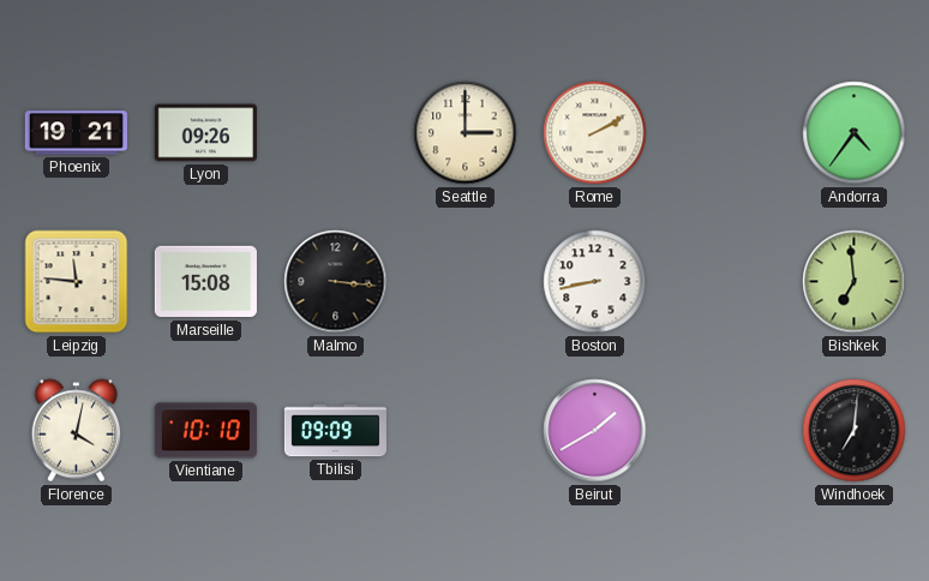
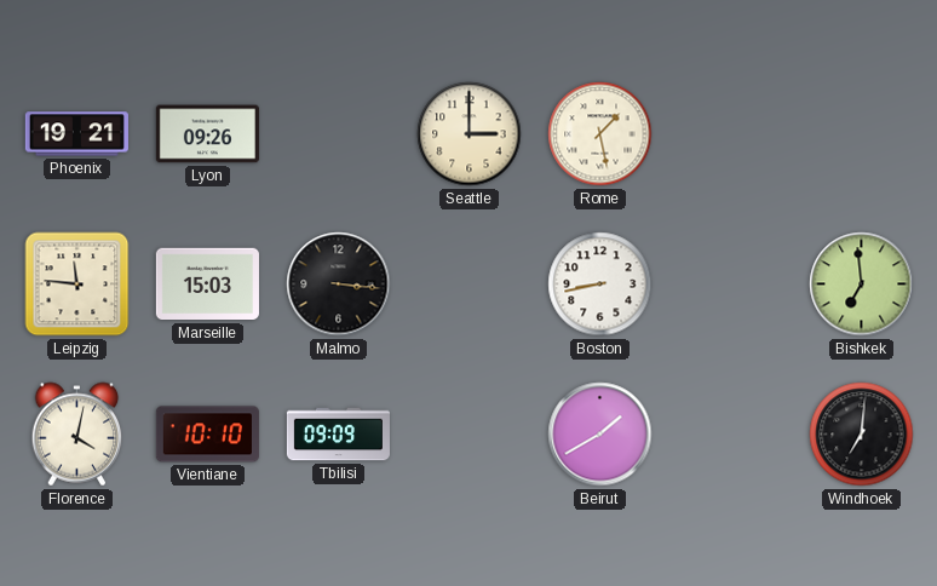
Rome: 2:10 -> 1:28 (600, 134)
Andorra: 4:36 -> none (855, 133)
Marseille: 15:08 -> 15:03 (207, 285)
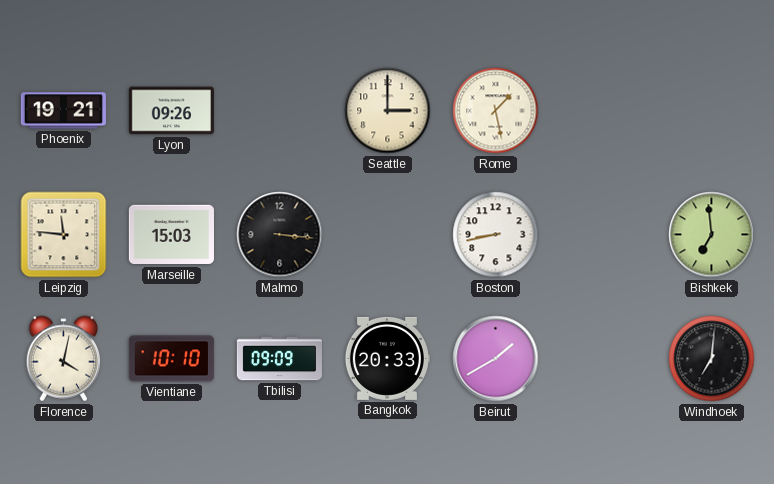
Bangkok: none -> 20:33 (387, 358)
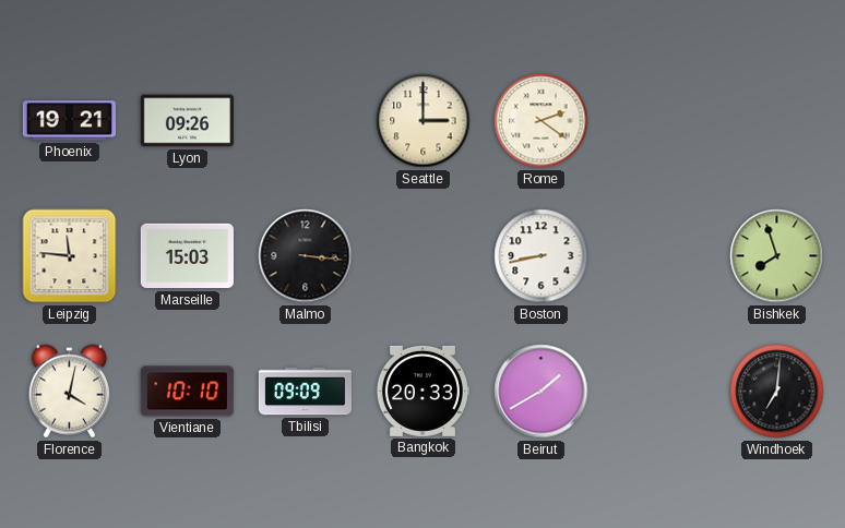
Rome: 1:28 -> 2:21 (541, 121)
Bishkek: 6:59 -> 7:57 (777, 256)
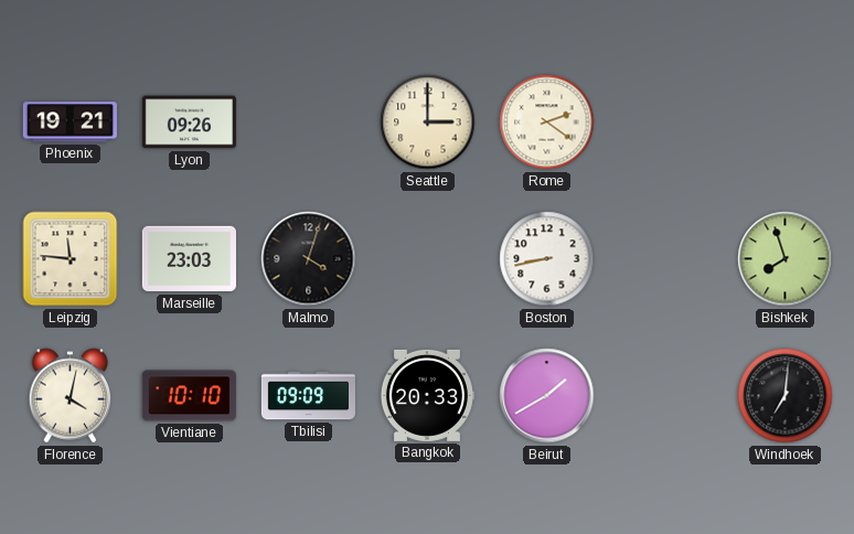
Marseille: 15:03 -> 23:03 (189, 259)
Malmo: 3:16 -> 4:03 (309, 259)
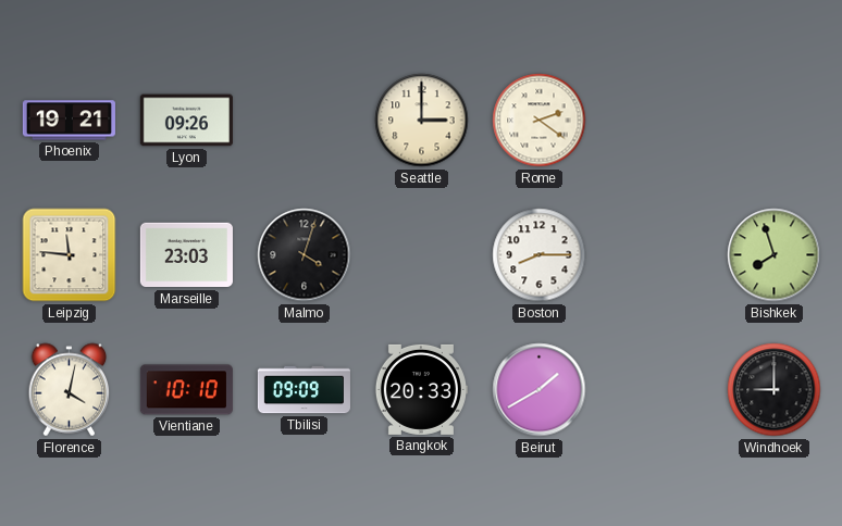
Boston: 8:43 -> 8:15 (540, 255)
Windhoek: 7:01 -> 9:00 (775, 390)
